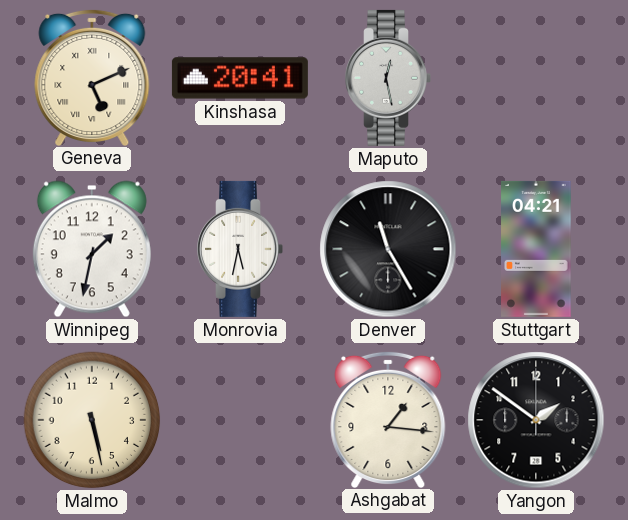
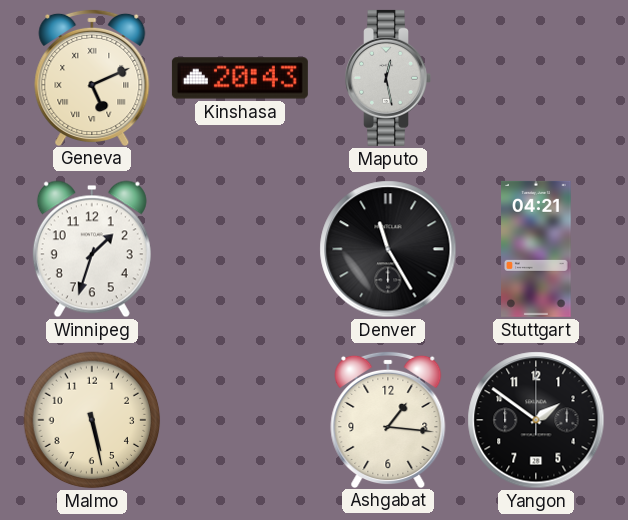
Kinshasa: 20:41 -> 20:43 (240, 78)
Winnipeg: 1:32 -> 1:33 (92, 249)
Monrovia: 5:32 -> none (240, 249)
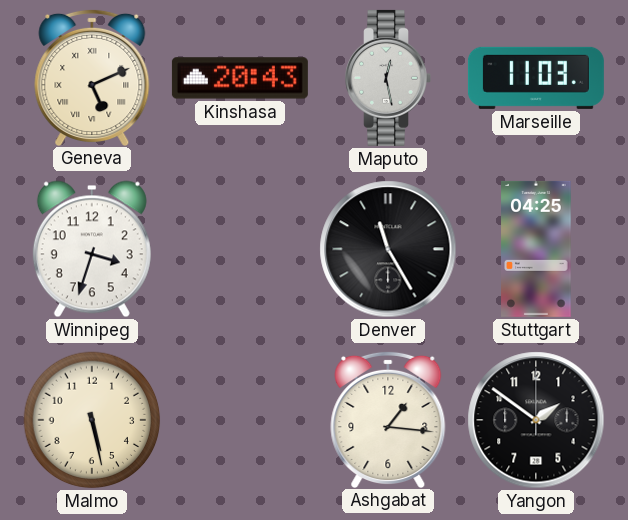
Marseille: none -> 11:03 (536, 78)
Winnipeg: 1:33 -> 3:33 (92, 249)
Stuttgart: 04:21 -> 04:25 (536, 249)
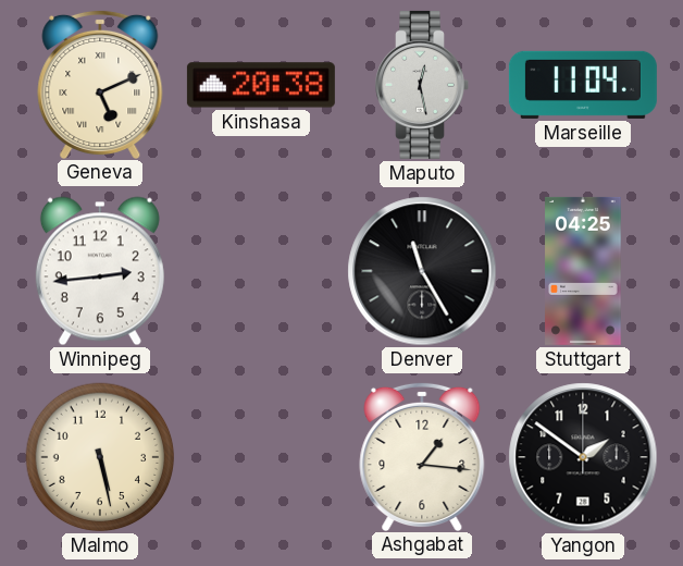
Kinshasa: 20:43 -> 20:38 (261, 85)
Marseille: 11:03 -> 11:04 (583, 85)
Winnipeg: 3:33 -> 2:44 (100, 271)
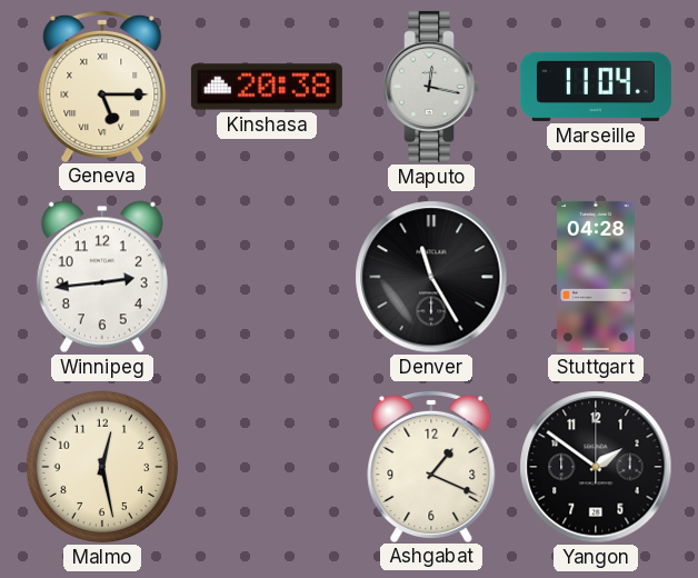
Geneva: 5:11 -> 5:15 (102, 86)
Maputo: 12:28 -> 12:17 (431, 87)
Stuttgart: 04:25 -> 04:28 (596, 277)
Malmo: 5:28 -> 12:28 (102, 467)
Ashgabat: 1:16 -> 1:19 (431, 466)
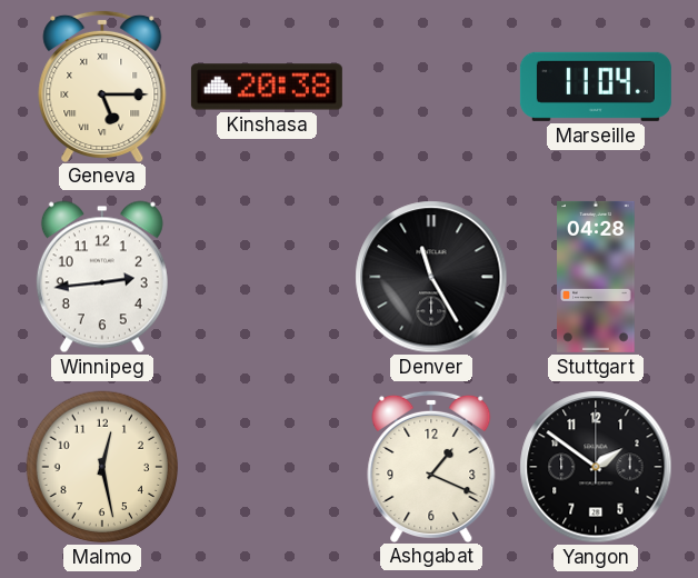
Maputo: 12:17 -> none (431, 87)
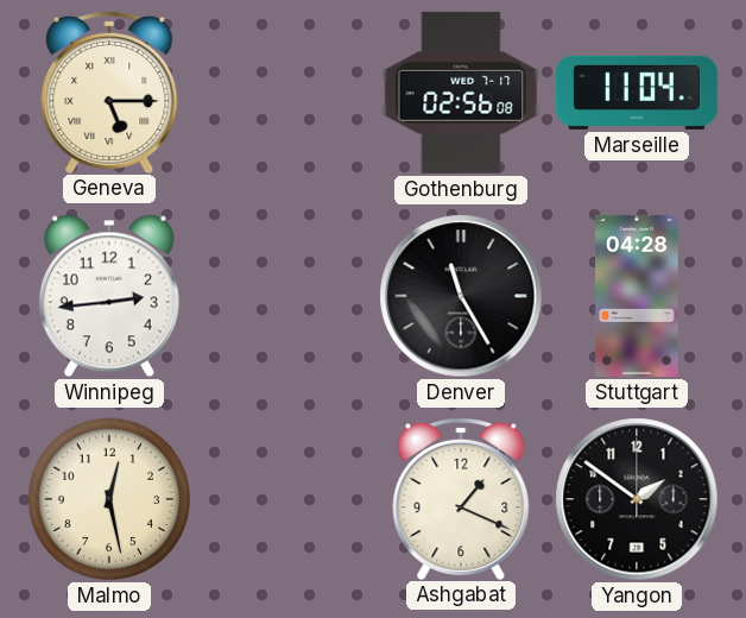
Kinshasa: 20:38 -> none (267, 87)
Gothenburg: none -> 02:56 (461, 93)
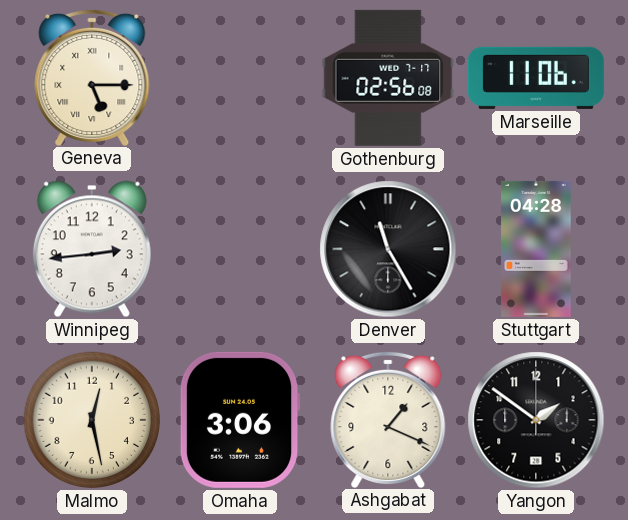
Marseille: 11:04 -> 11:06 (536, 78)
Omaha: none -> 3:06 (240, 420)
